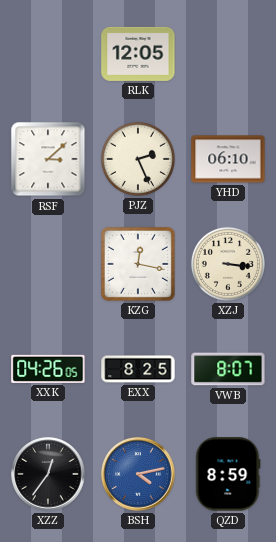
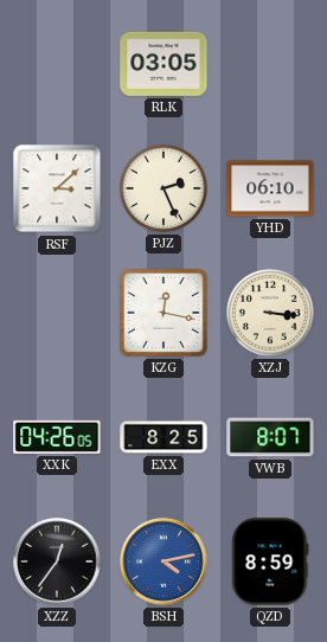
RLK: 12:05 -> 03:05 (163, 64)
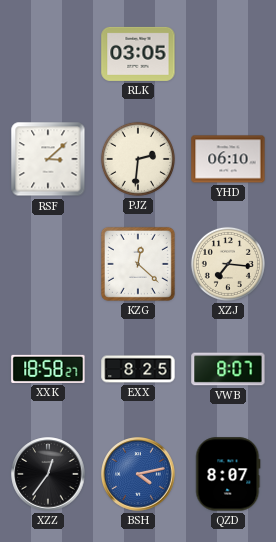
PJZ: 2:26 -> 2:31 (138, 159)
KZG: 12:17 -> 12:22 (138, 264)
XZJ: 3:16 -> 7:16 (228, 264)
XXK: 04:26 -> 18:58 (48, 369)
QZD: 8:59 -> 8:07 (228, 474)
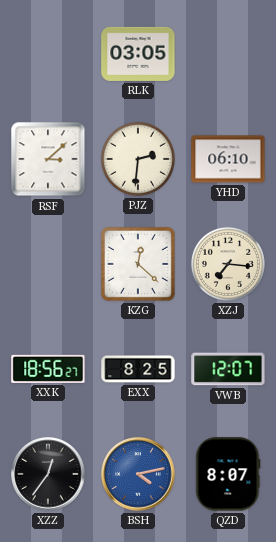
XXK: 18:58 -> 18:56 (48, 369)
VWB: 8:07 -> 12:07 (228, 369)
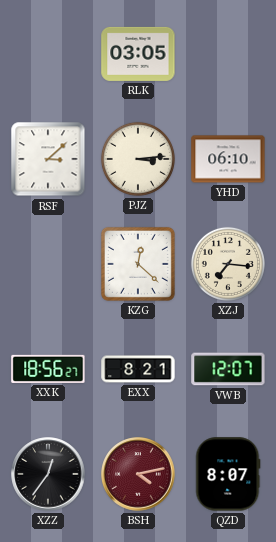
PJZ: 2:31 -> 3:14 (138, 159)
EXX: 8:25 -> 8:21 (138, 369)
BSH dial: blue -> burgundy (138, 474)
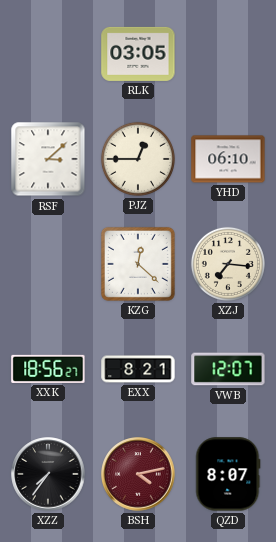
PJZ: 3:14 -> 12:45 (138, 159)
XZZ: 12:36 -> 7:36 (48, 474)
